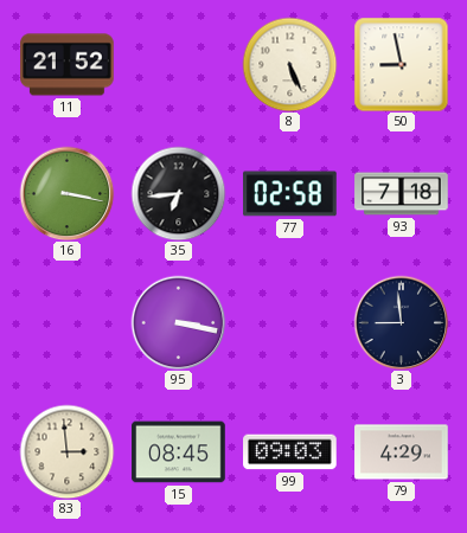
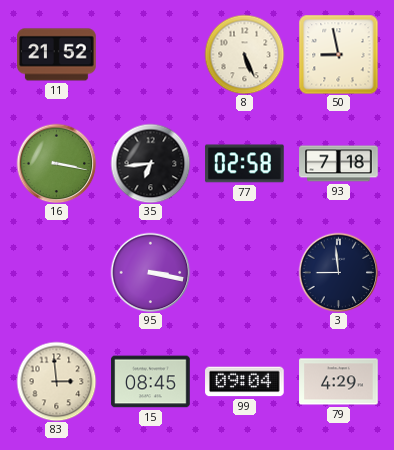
99: 09:03 -> 09:04 (245, 382)
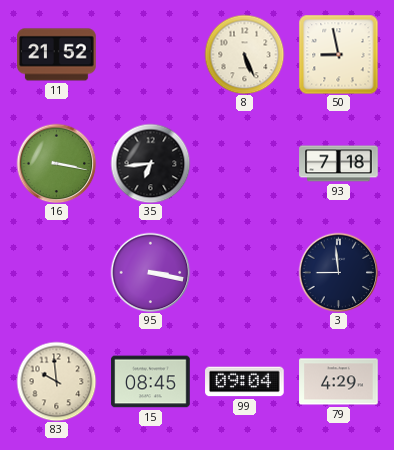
77: 02:58 -> none (245, 164)
83: 2:59 -> 9:59 (56, 381)
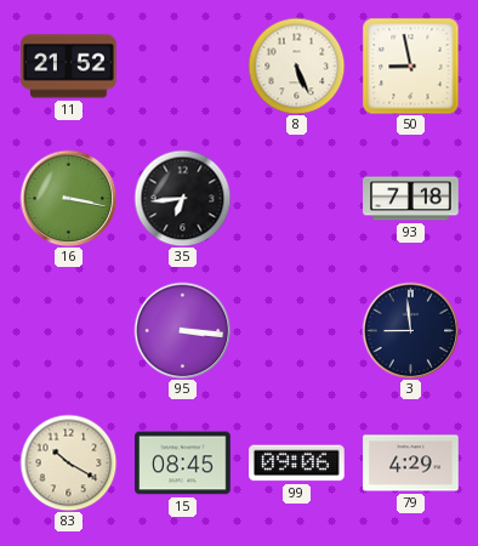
95: 3:17 -> 3:16 (182, 330)
83: 9:59 -> 10:20 (68, 462)
99: 09:04 -> 09:06 (297, 463)
